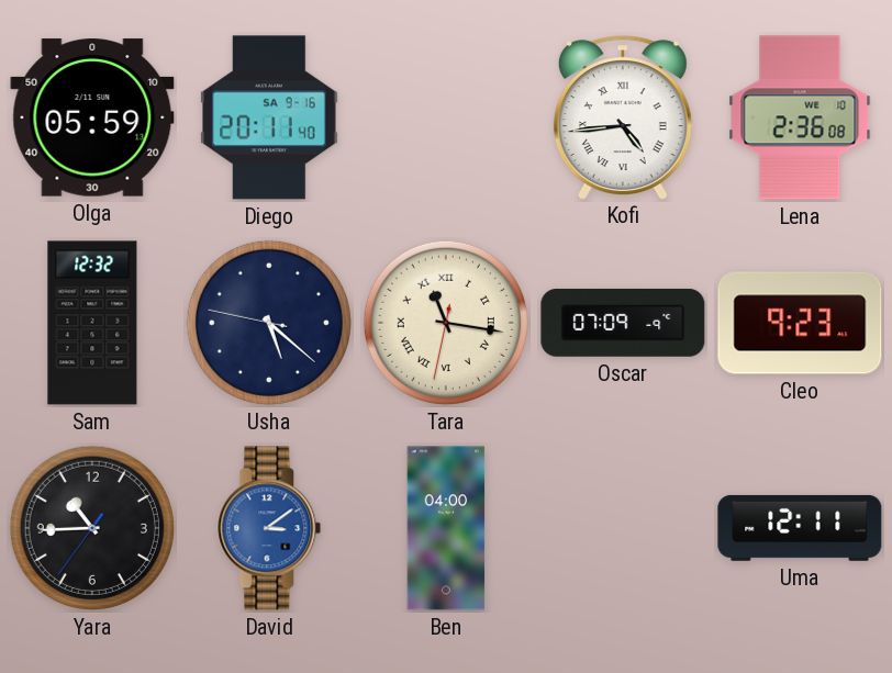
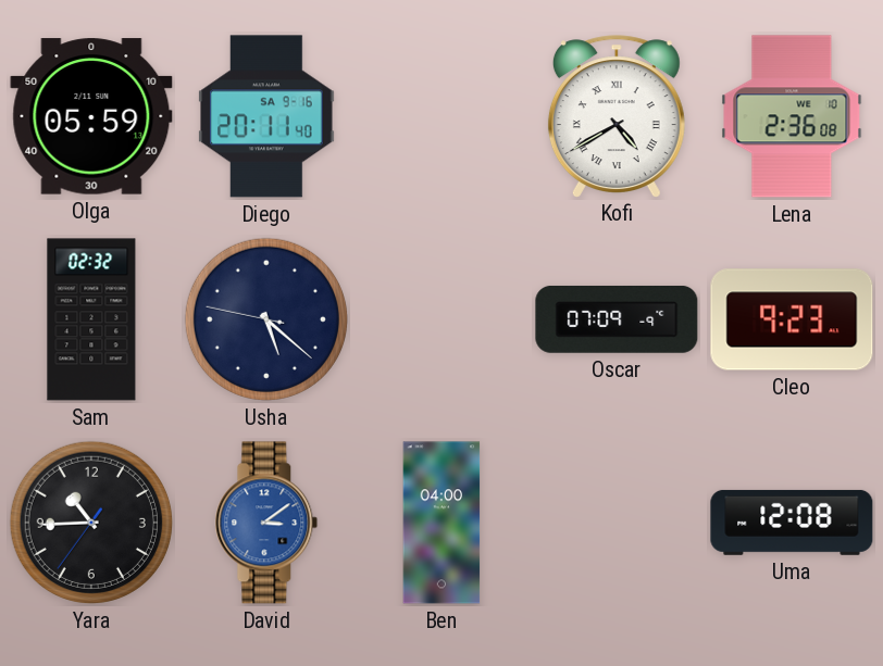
Kofi: 4:44 -> 4:40 (617, 116)
Sam: 12:32 -> 02:32 (91, 319)
Tara: 11:16 -> none (446, 323)
Uma: 12:11 -> 12:08 (792, 523)
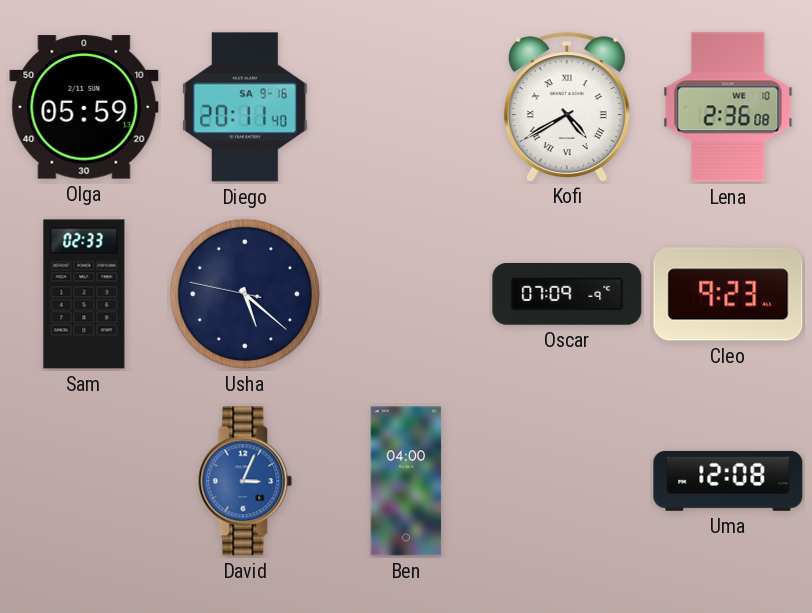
Sam: 02:32 -> 02:33 (84, 294)
Yara: 10:44 -> none (91, 523)
David: 3:09 -> 3:04 (245, 481)
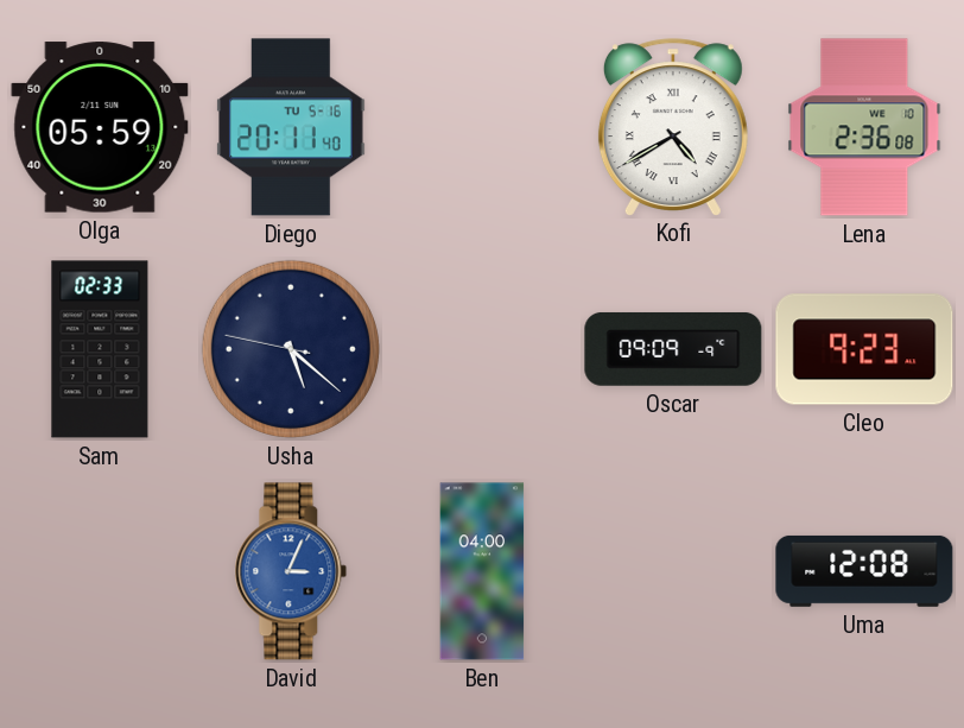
Diego date: SA 9-16 -> TU 5-16 (291, 127)
Oscar: 07:09 -> 09:09 (673, 349)
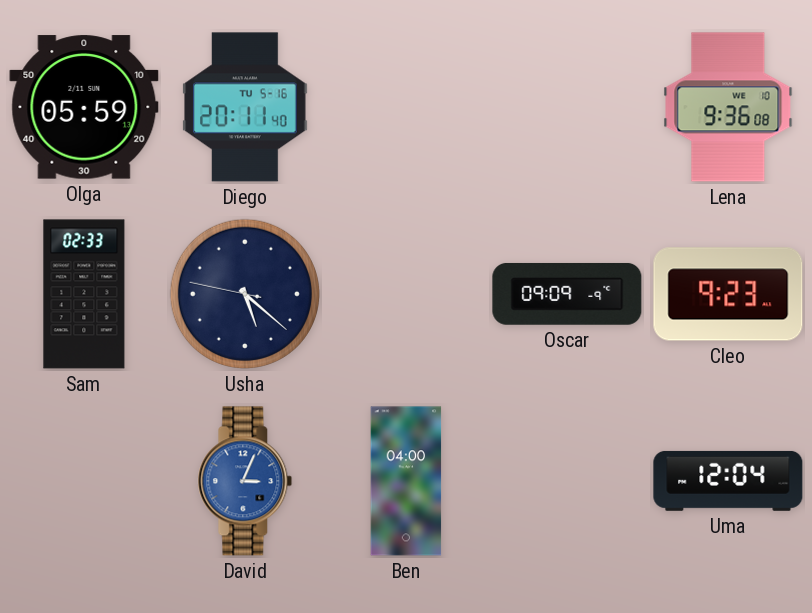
Kofi: 4:40 -> none (673, 127)
Lena: 2:36 -> 9:36 (728, 107)
Uma: 12:08 -> 12:04 (728, 481)
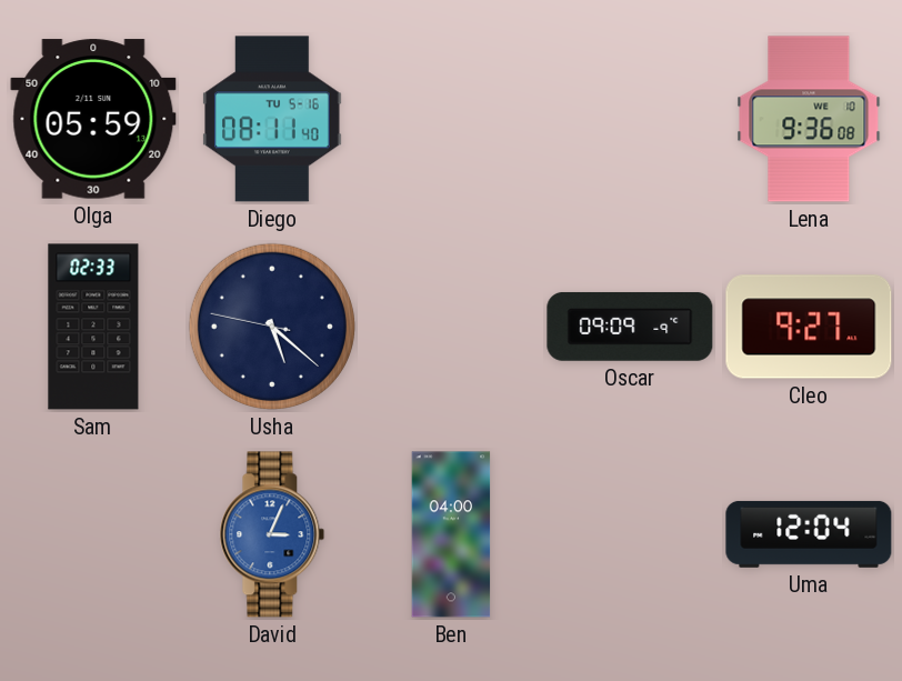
Diego: 20:11 -> 08:11 (272, 119)
Cleo: 9:23 -> 9:27 (809, 327)
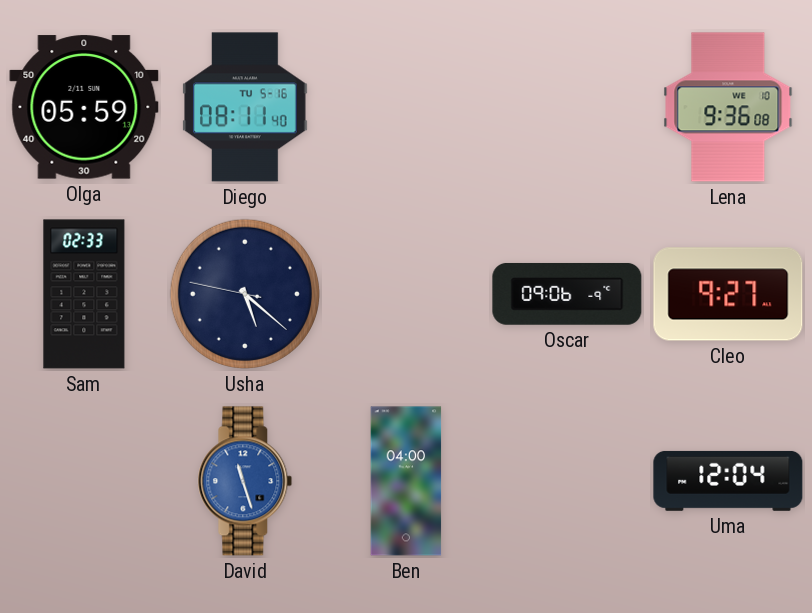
Oscar: 09:09 -> 09:06 (567, 294)
David: 3:04 -> 11:27 (245, 481)
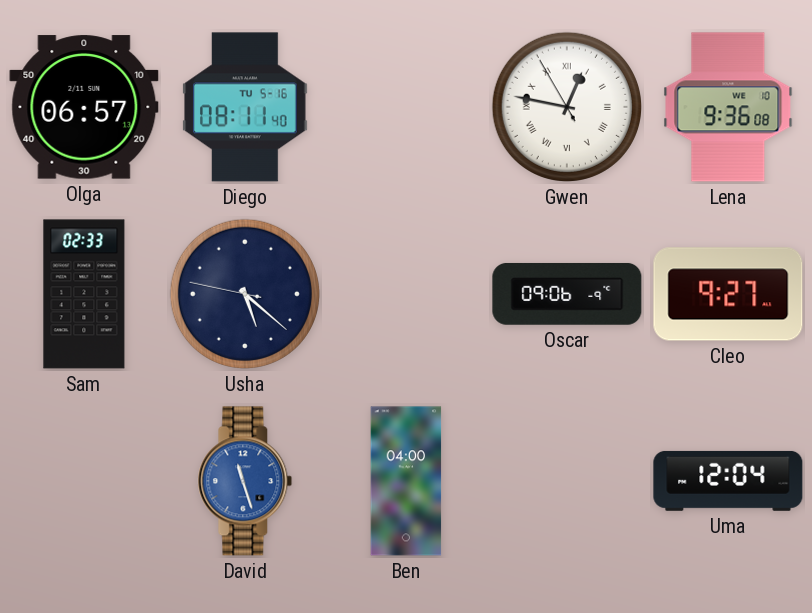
Olga: 05:59 -> 06:57 (84, 107)
Gwen: none -> 12:46 (567, 107)
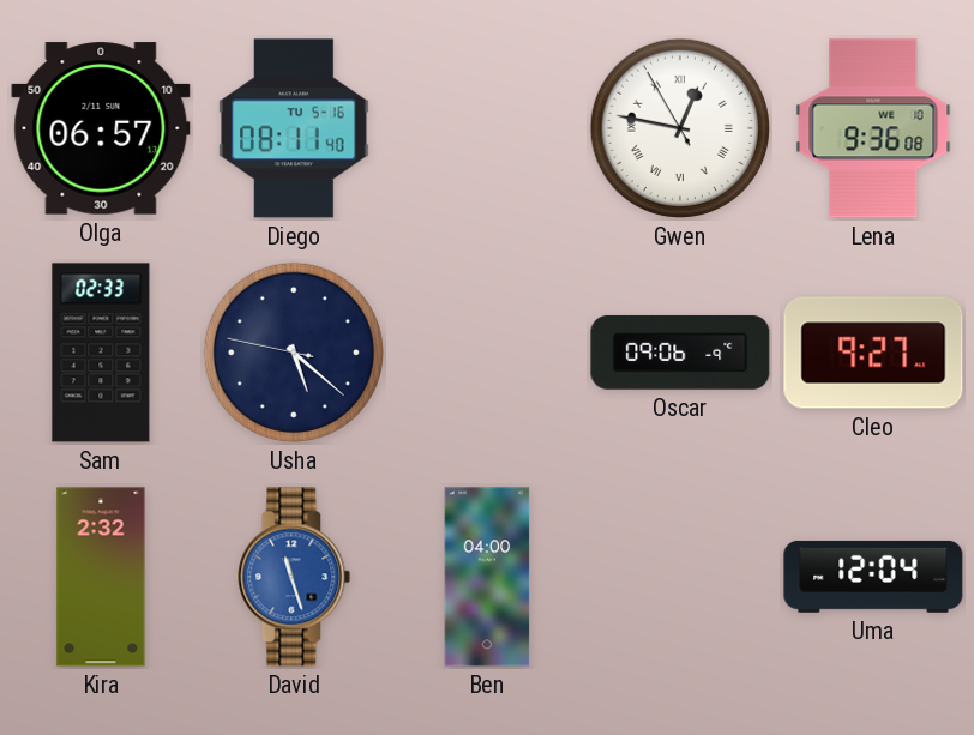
Kira: none -> 2:32 (101, 577)
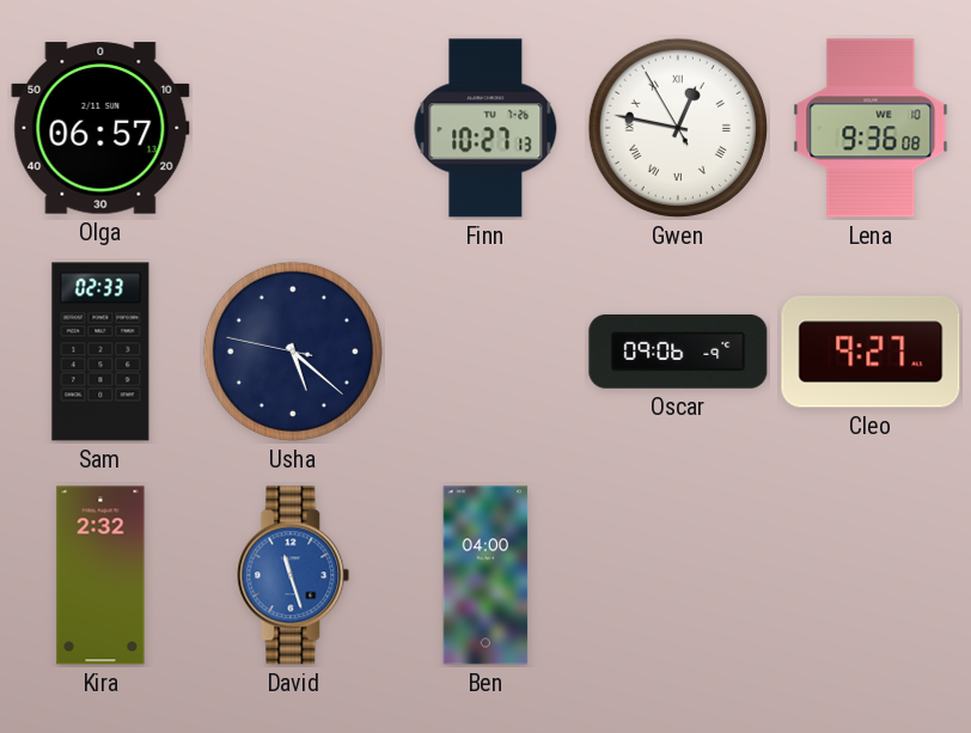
Diego: 08:11 -> none (294, 128)
Finn: none -> 10:27 (485, 128)
Uma: 12:04 -> none (873, 577)
